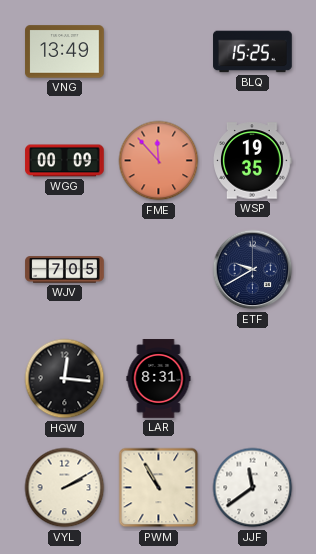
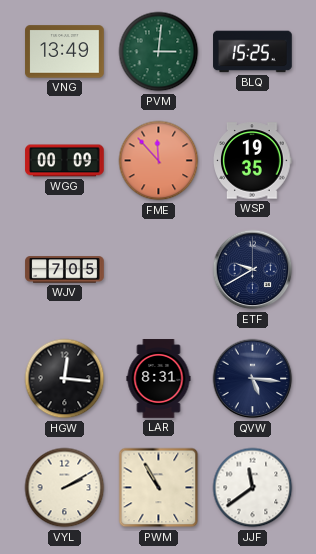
PVM: none -> 3:01 (159, 52)
QVW: none -> 5:16 (253, 379)
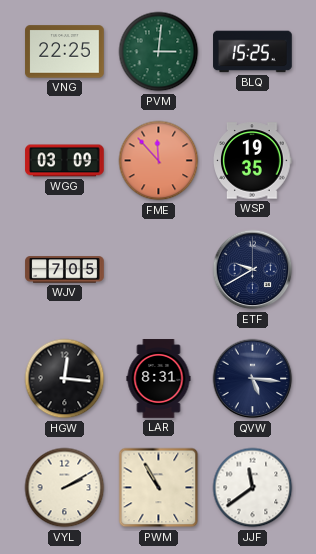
VNG: 13:49 -> 22:25 (65, 52)
WGG: 00:09 -> 03:09 (65, 161)
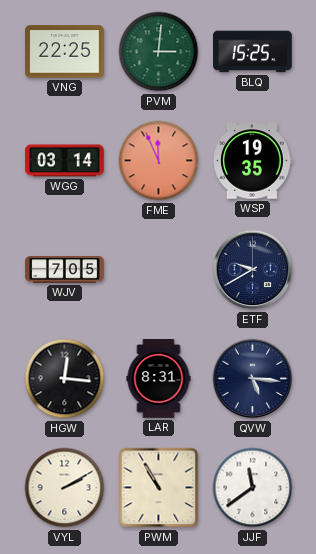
WGG: 03:09 -> 03:14 (65, 161)
FME: 11:53 -> 11:56 (159, 161)
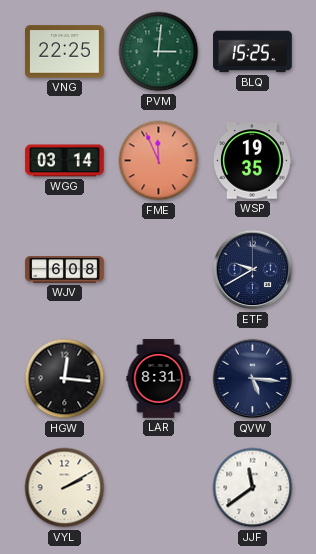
WJV: 7:05 -> 6:08 (65, 270)
PWM: 10:55 -> none (159, 488)
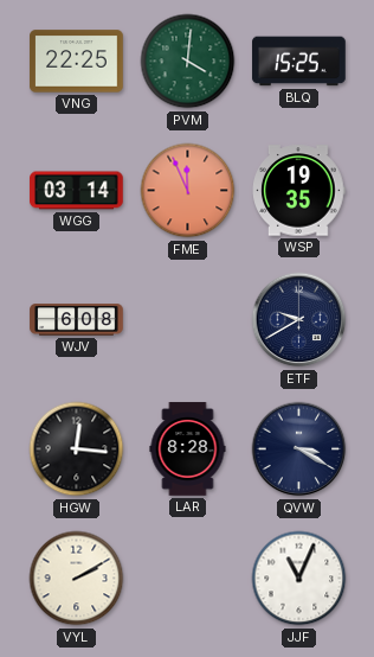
PVM: 3:01 -> 4:01 (188, 62)
LAR: 8:31 -> 8:28 (188, 449)
QVW: 5:16 -> 3:20 (299, 449)
JJF: 11:39 -> 11:04 (299, 579)
